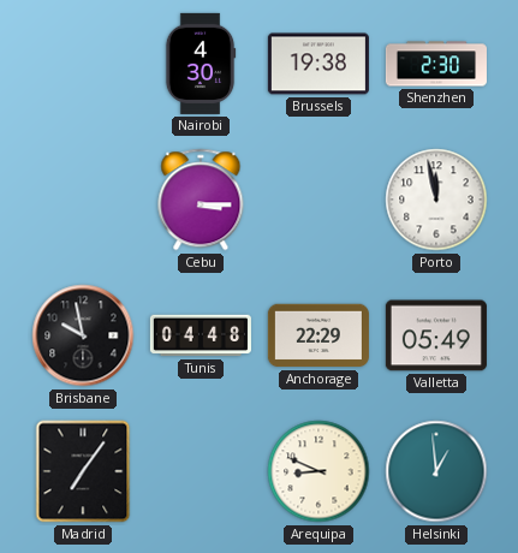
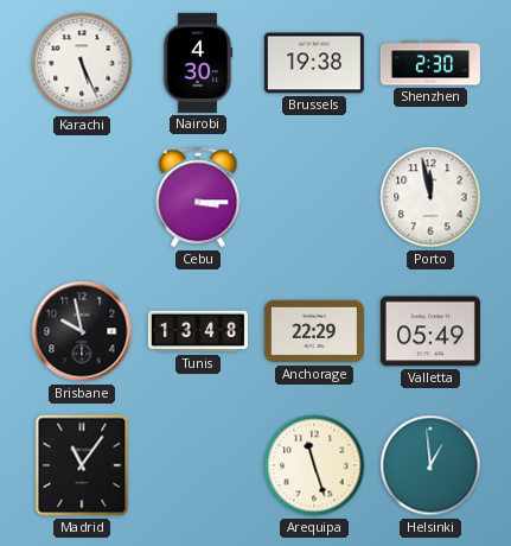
Karachi: none -> 5:26 (82, 63)
Tunis: 04:48 -> 13:48 (198, 331)
Madrid: 7:06 -> 11:06 (82, 465)
Arequipa: 8:49 -> 11:27 (314, 465)
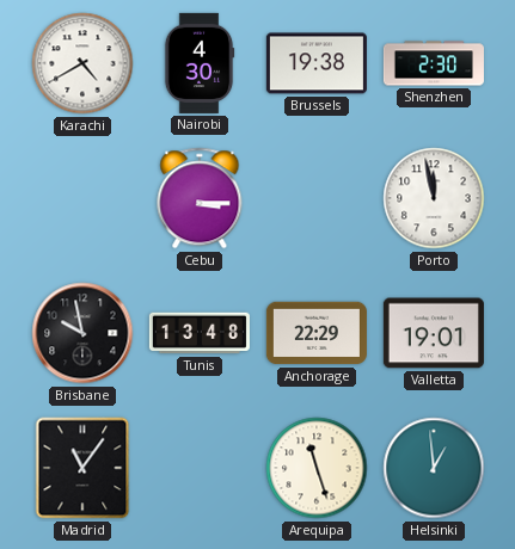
Karachi: 5:26 -> 4:40 (82, 63)
Valletta: 05:49 -> 19:01 (434, 333)
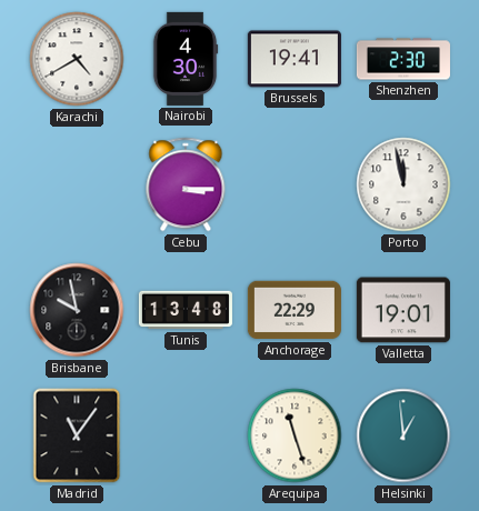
Brussels: 19:38 -> 19:41 (295, 59)
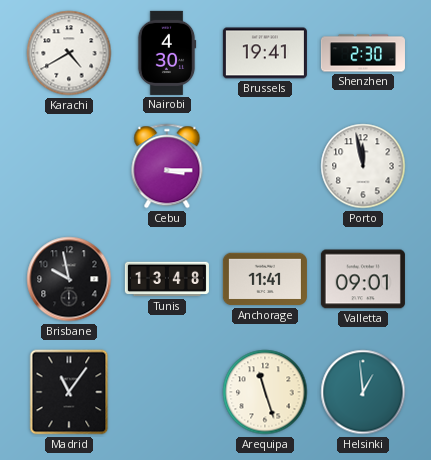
Anchorage: 22:29 -> 11:41 (265, 279)
Valletta: 19:01 -> 09:01 (363, 279)
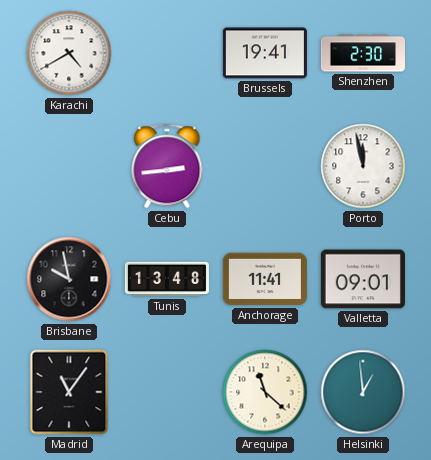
Nairobi: 4:30 -> none (167, 53)
Cebu: 3:15 -> 2:44 (167, 166)
Arequipa: 11:27 -> 11:22 (265, 392)
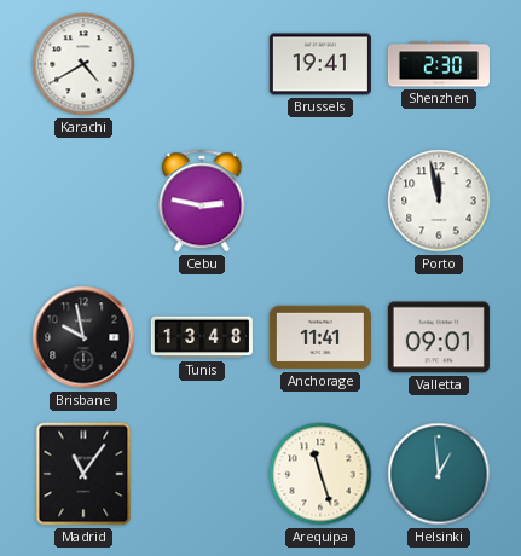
Cebu: 2:44 -> 2:47 (202, 201)
Arequipa: 11:22 -> 11:27 (320, 474)
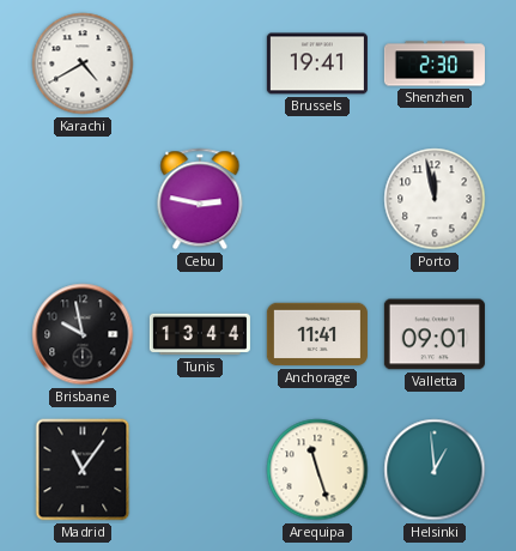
Tunis: 13:48 -> 13:44 (200, 334)
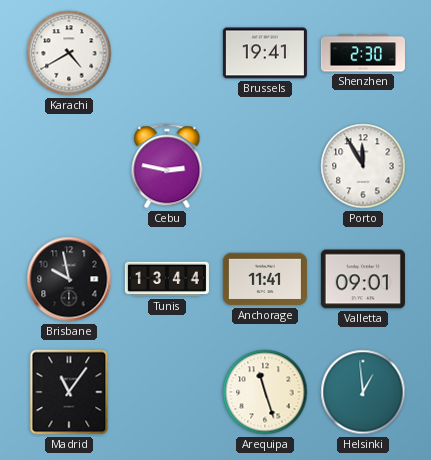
Porto: 11:58 -> 11:55 (363, 166)
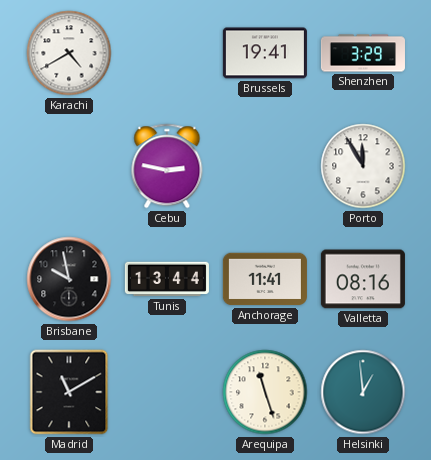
Shenzhen: 2:30 -> 3:29 (363, 53)
Valletta: 09:01 -> 08:16 (363, 279)
Madrid: 11:06 -> 11:10 (69, 392)
